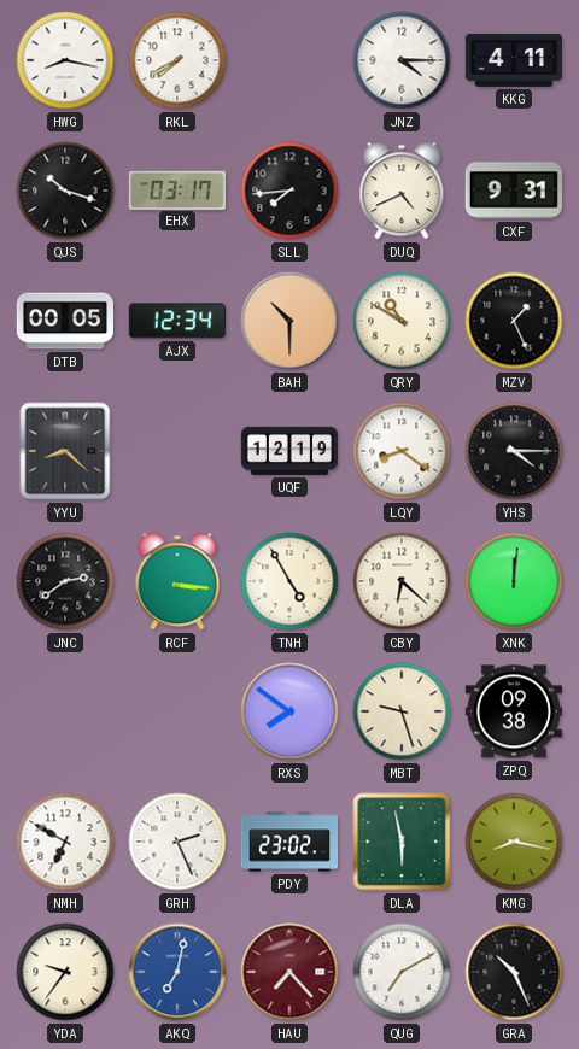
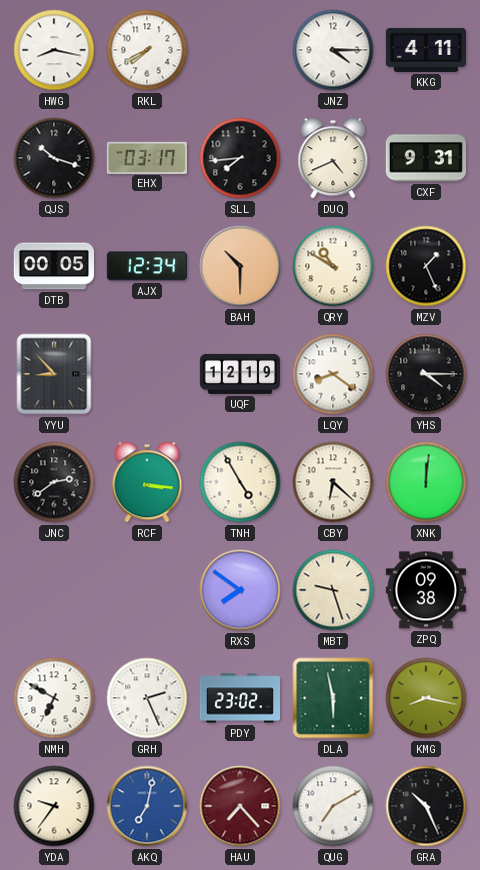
YYU: 8:22 -> 8:53 (54, 374)
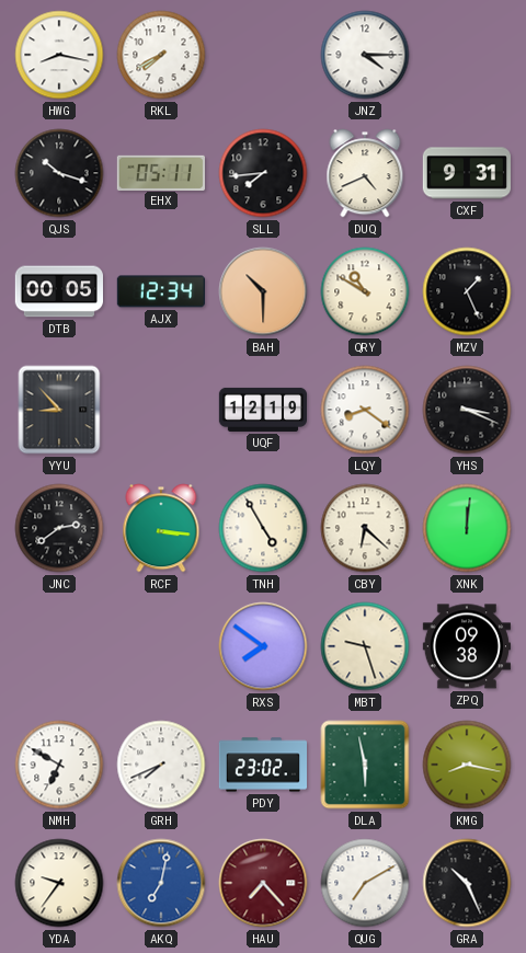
KKG: 4:11 -> none (425, 50)
EHX: 03:17 -> 05:11 (161, 172)
YHS: 4:15 -> 3:19 (467, 410)
GRH: 2:26 -> 7:41 (161, 765)
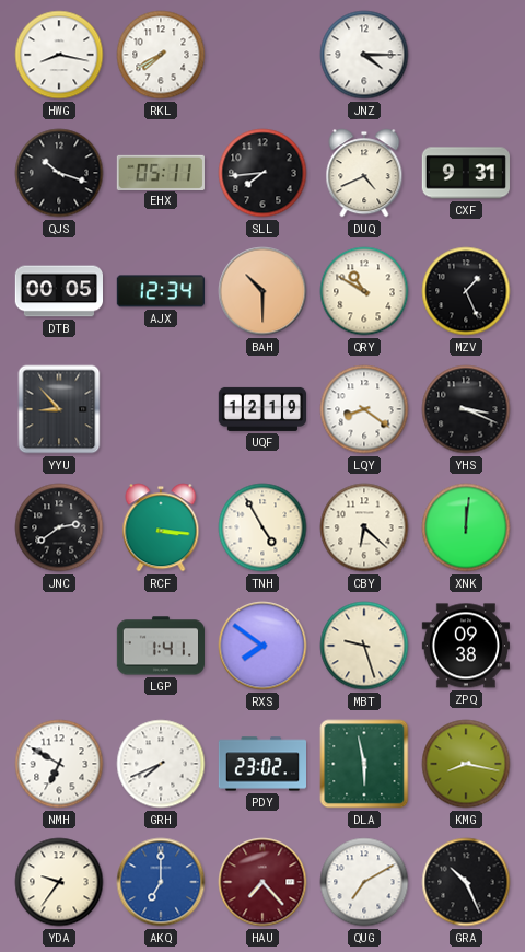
LGP: none -> 1:41 (160, 646)
AKQ: 7:02 -> 7:00 (161, 882)
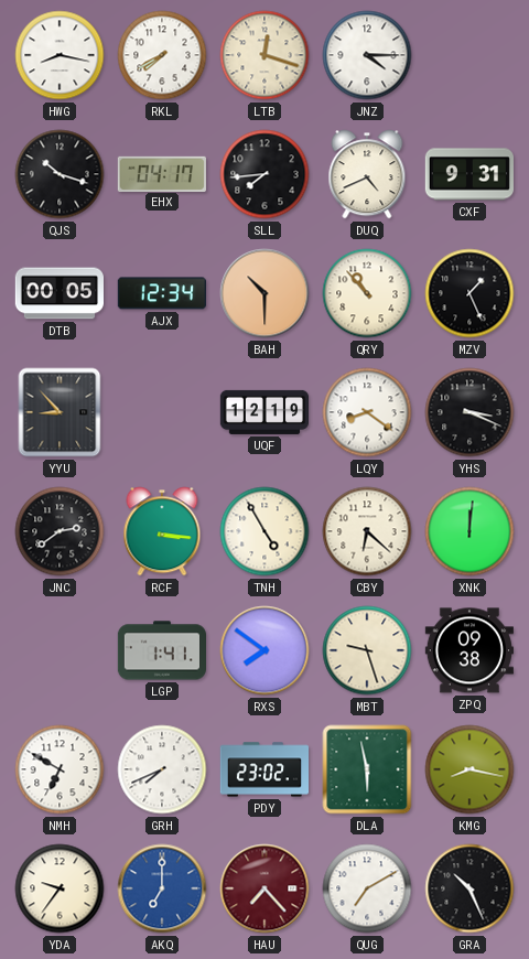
LTB: none -> 12:18 (264, 55)
EHX: 05:11 -> 04:17 (162, 173)
QRY: 10:50 -> 10:53 (367, 293)
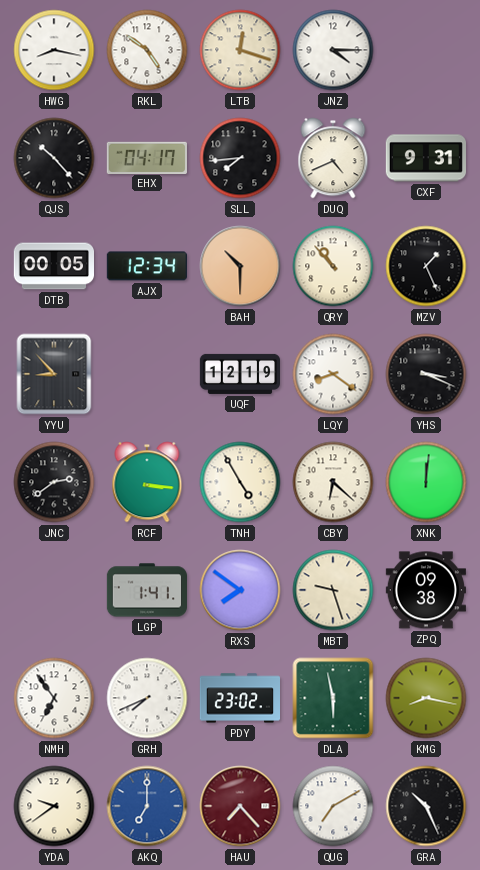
RKL: 7:40 -> 4:51 (147, 50)
QJS: 10:18 -> 10:23 (54, 158)
NMH: 6:50 -> 6:54 (54, 698)
YDA: 9:36 -> 9:39 (54, 806)
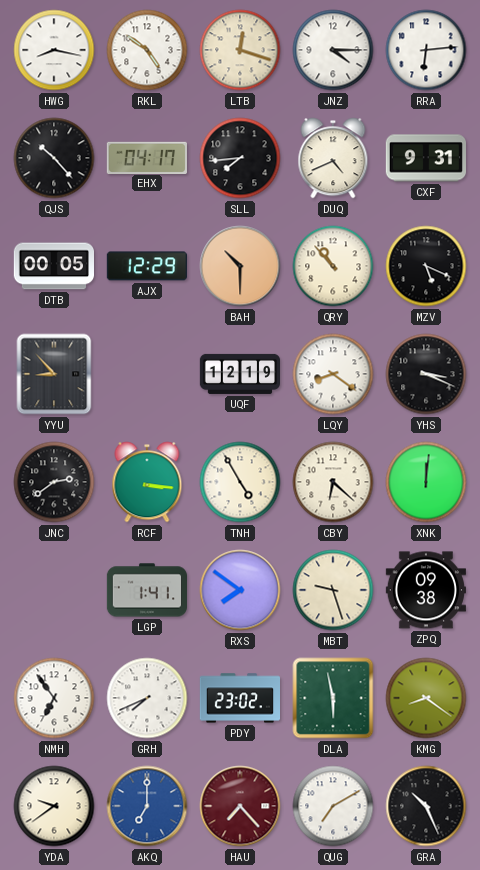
RRA: none -> 6:14 (426, 50)
AJX: 12:34 -> 12:29 (147, 266)
MZV: 1:26 -> 5:19 (426, 266)
KMG: 8:17 -> 8:21 (426, 698)
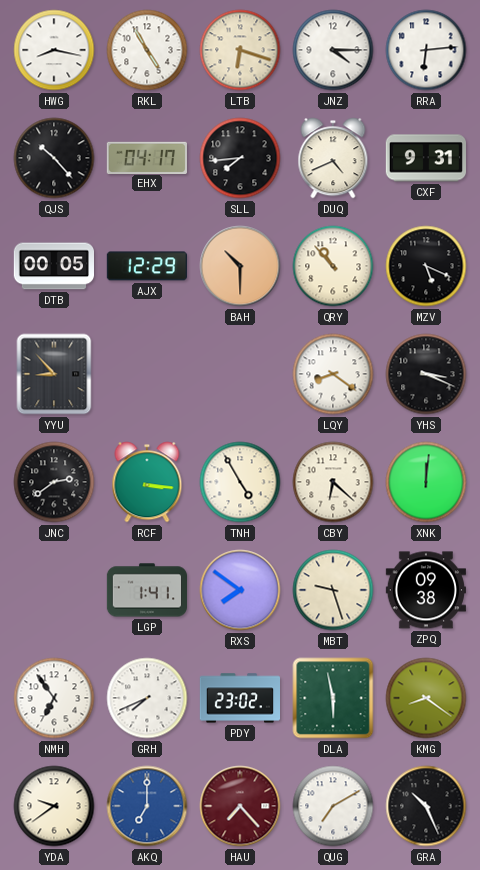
RKL: 4:51 -> 4:55 (147, 50)
LTB: 12:18 -> 6:18 (240, 50)
UQF: 12:19 -> none (239, 374)
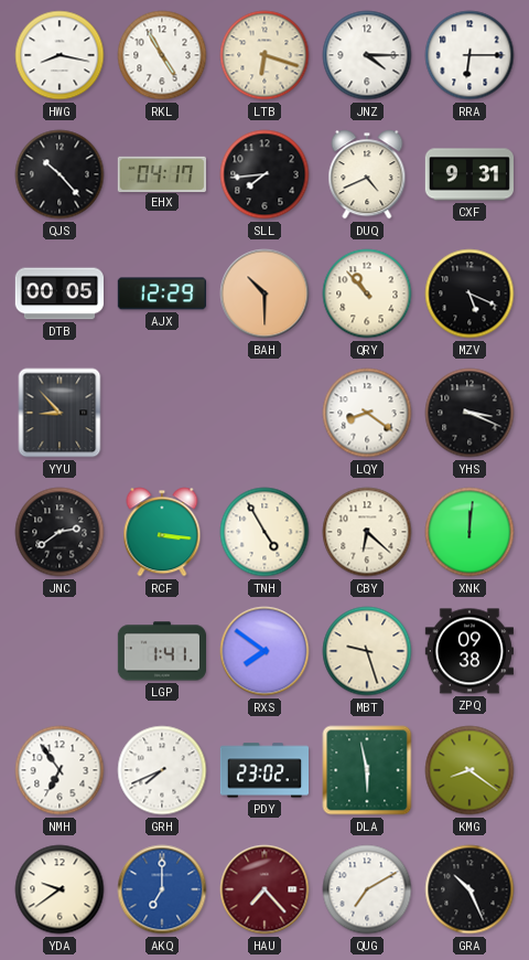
RRA: 6:14 -> 6:15 (469, 55)
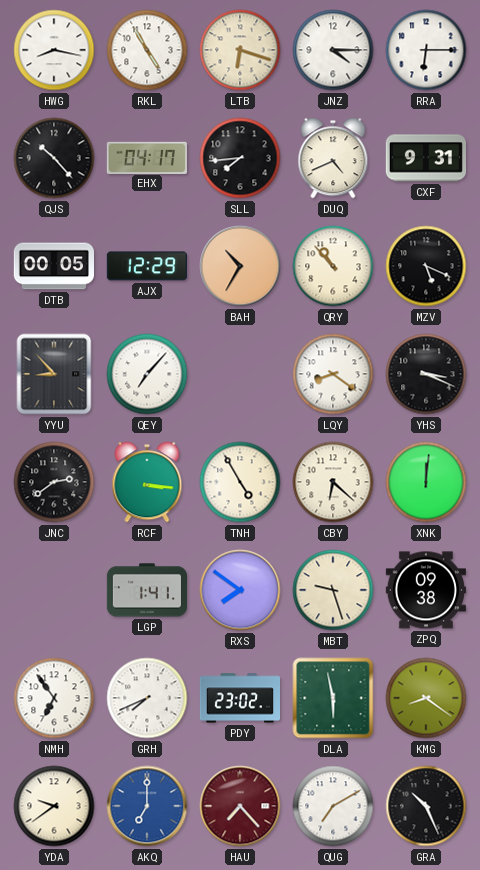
BAH: 10:30 -> 10:35 (240, 266)
QEY: none -> 7:07 (147, 374)
